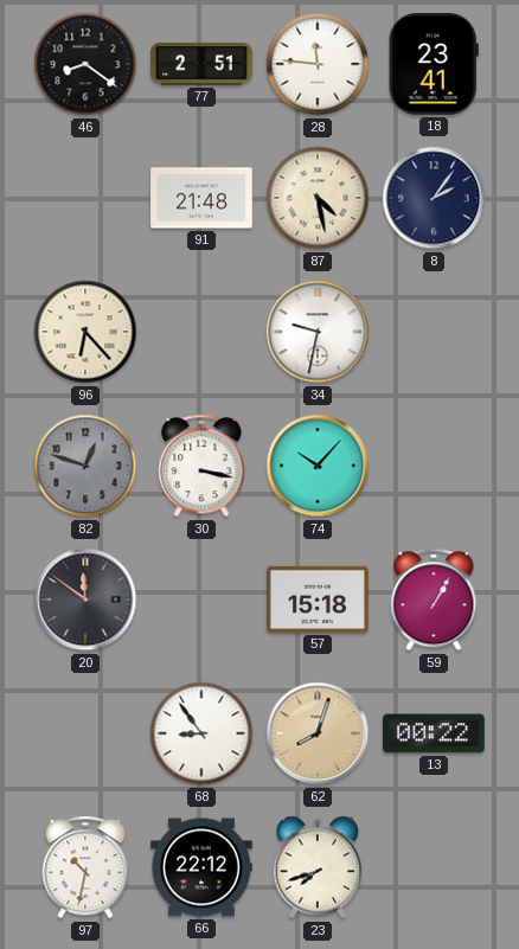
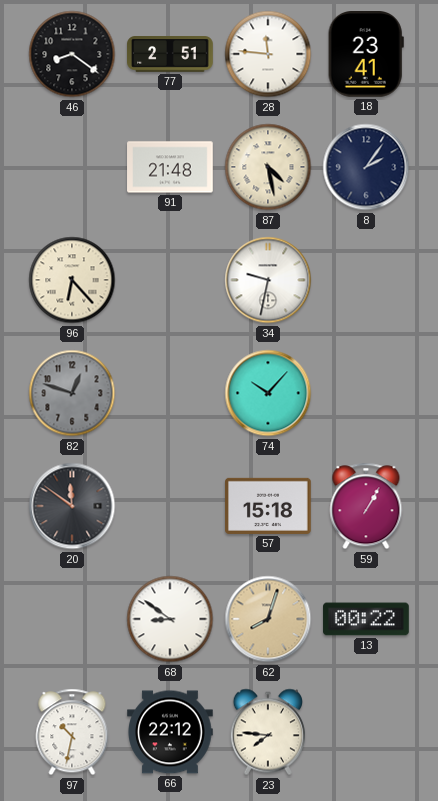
30: 3:17 -> none (201, 466)
68: 8:54 -> 8:51 (170, 619)
23: 7:42 -> 7:46 (267, 732)
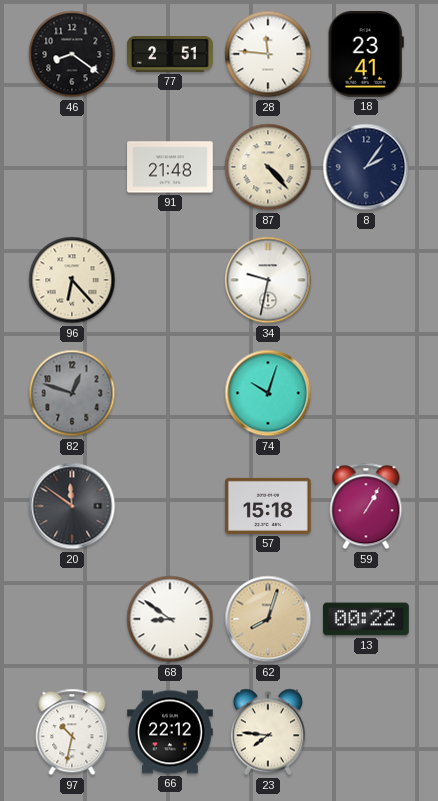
87: 4:28 -> 4:23 (268, 167)
74: 10:07 -> 10:03 (268, 393)
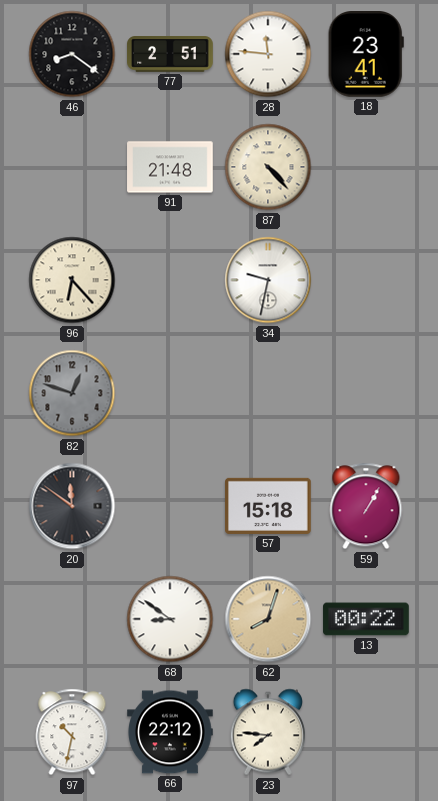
8: 2:06 -> none (366, 167)
74: 10:03 -> none (268, 393)
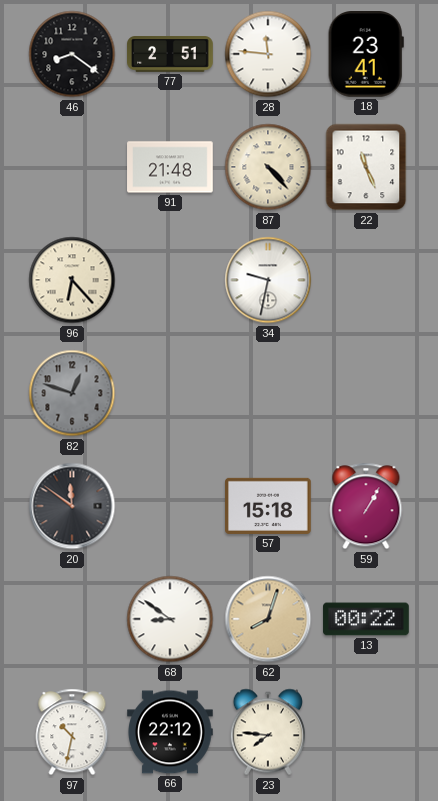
22: none -> 11:26 (366, 167)
